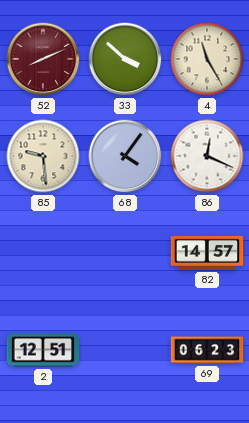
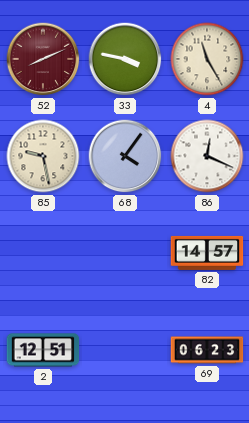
33: 3:52 -> 3:47 (125, 59)
85: 9:29 -> 9:28 (43, 156)
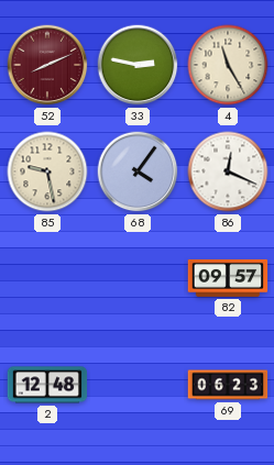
33: 3:47 -> 2:47 (138, 65)
82: 14:57 -> 09:57 (228, 278)
2: 12:51 -> 12:48 (47, 385)
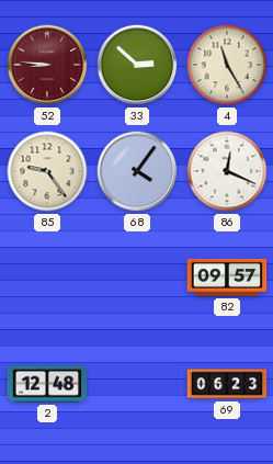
52: 8:11 -> 8:46 (47, 65)
33: 2:47 -> 2:52 (137, 65)
85: 9:28 -> 9:24 (47, 171)
